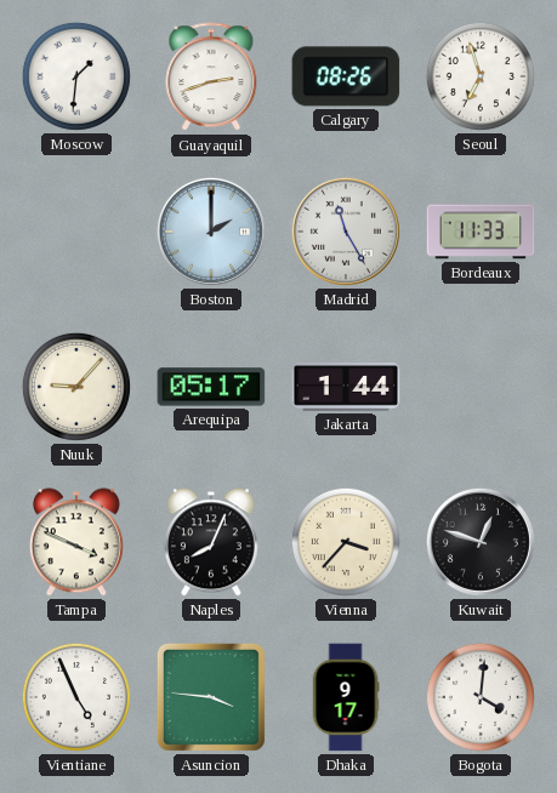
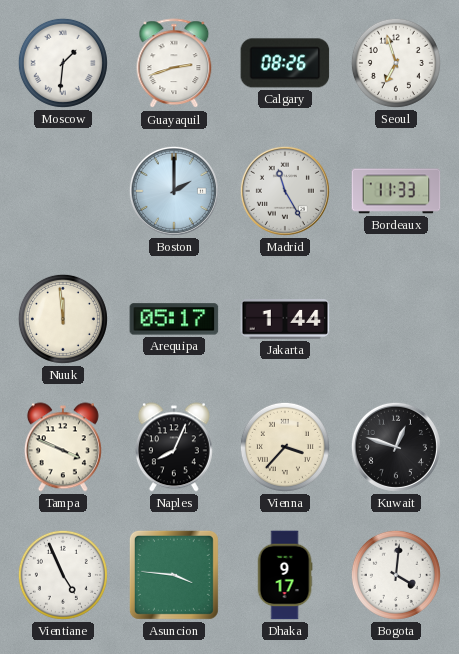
Nuuk: 9:07 -> 11:59 (63, 319)
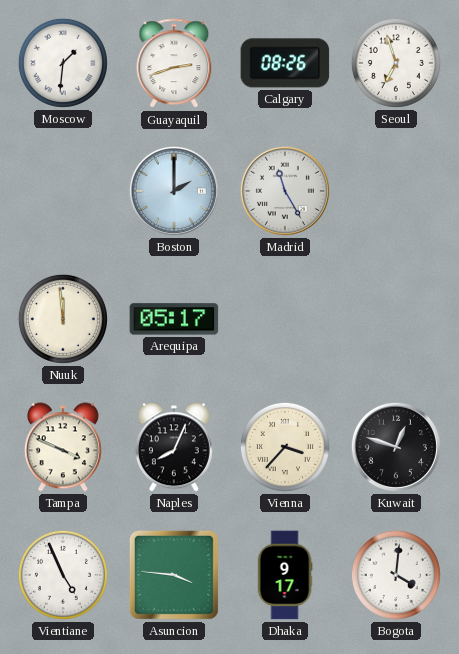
Bordeaux: 11:33 -> none (396, 191)
Jakarta: 1:44 -> none (285, 320)
